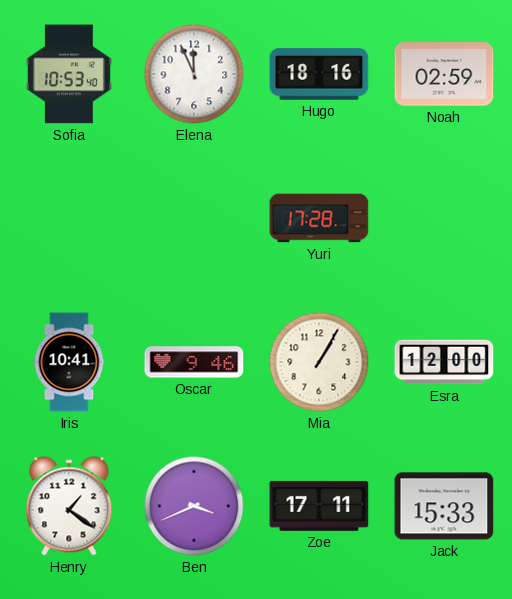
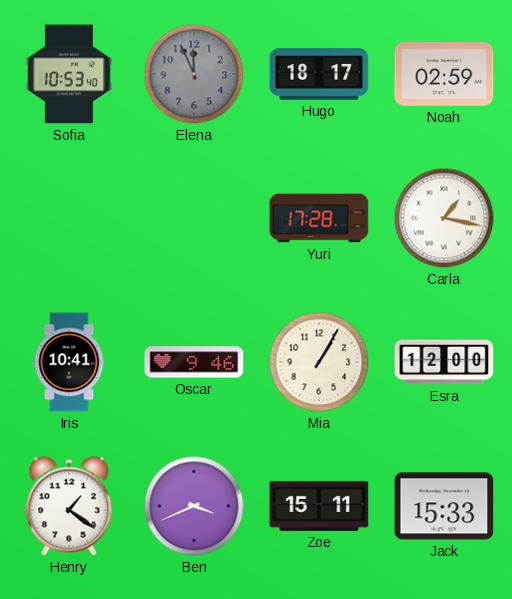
Elena dial: white -> grey (194, 74)
Hugo: 18:16 -> 18:17 (319, 74)
Carla: none -> 1:17 (444, 218)
Zoe: 17:11 -> 15:11 (319, 506)
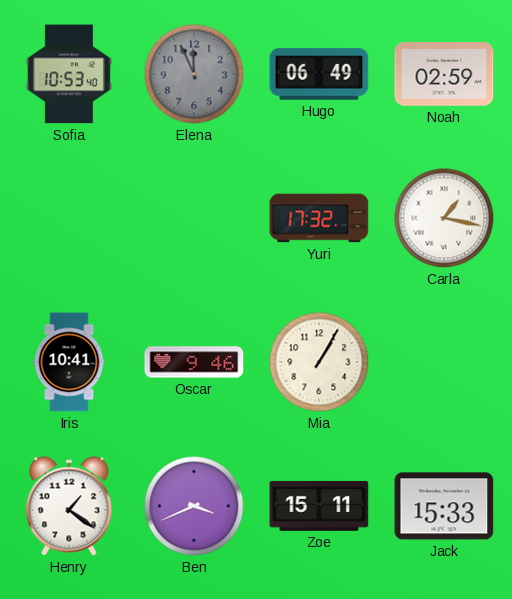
Hugo: 18:17 -> 06:49 (319, 74)
Yuri: 17:28 -> 17:32 (319, 218)
Esra: 12:00 -> none (444, 362)
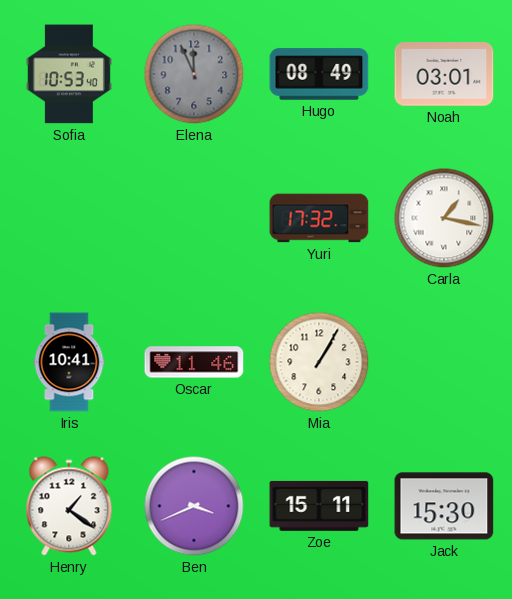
Hugo: 06:49 -> 08:49 (319, 74)
Noah: 02:59 -> 03:01 (444, 74)
Oscar: 9:46 -> 11:46 (194, 362)
Jack: 15:33 -> 15:30 (444, 506)
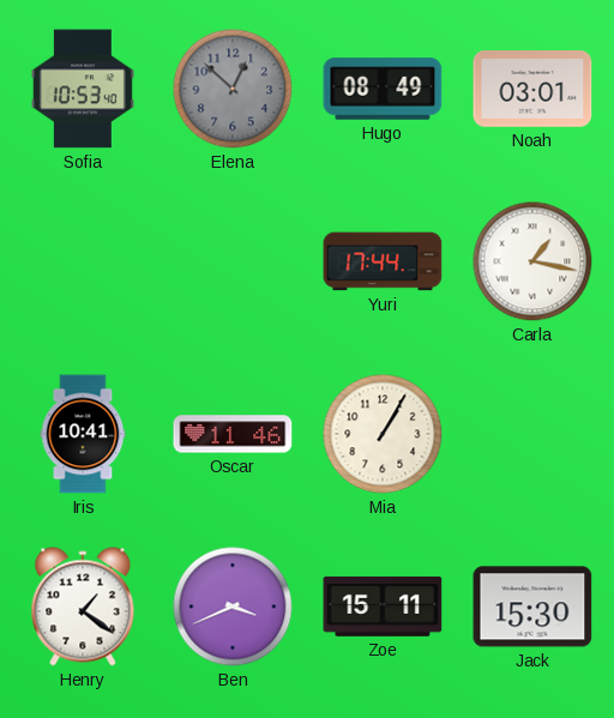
Elena: 11:56 -> 12:52 (233, 89)
Yuri: 17:32 -> 17:44 (383, 261)
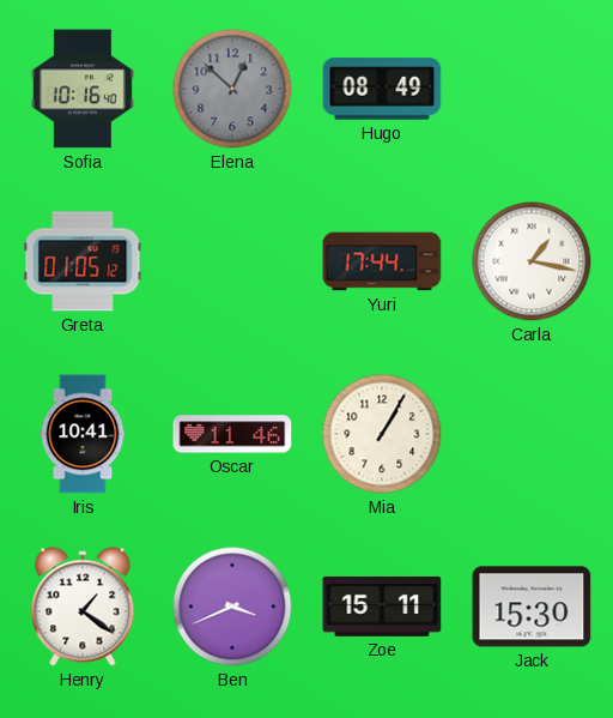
Sofia: 10:53 -> 10:16 (83, 89)
Noah: 03:01 -> none (532, 89)
Greta: none -> 01:05 (83, 261)
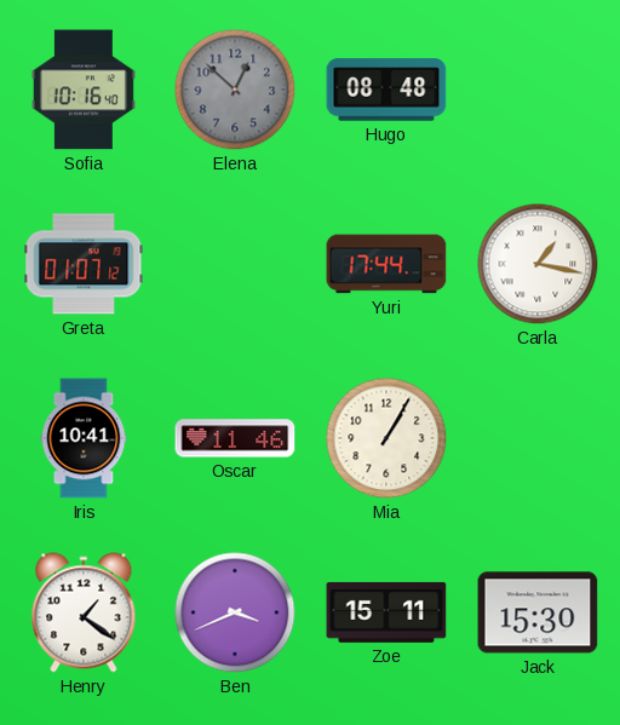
Hugo: 08:49 -> 08:48 (386, 90)
Greta: 01:05 -> 01:07 (84, 264)
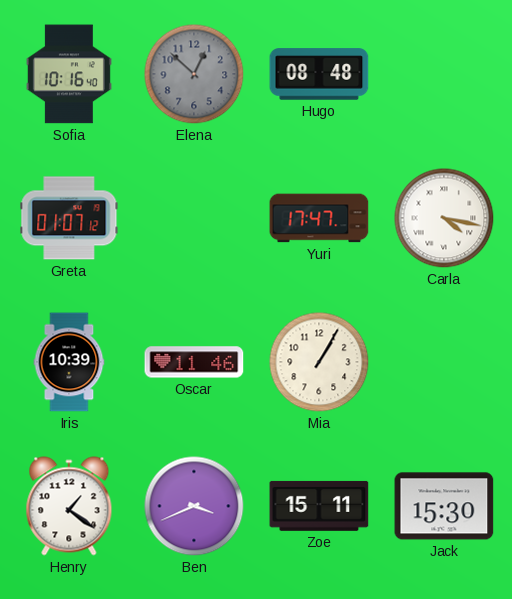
Yuri: 17:44 -> 17:47 (319, 218)
Carla: 1:17 -> 4:17 (444, 218)
Iris: 10:41 -> 10:39 (69, 362)
